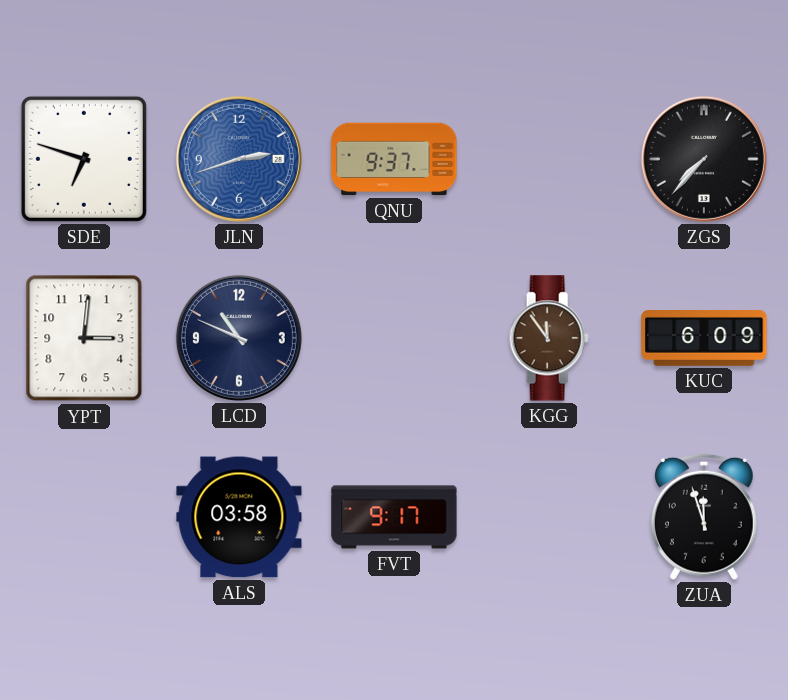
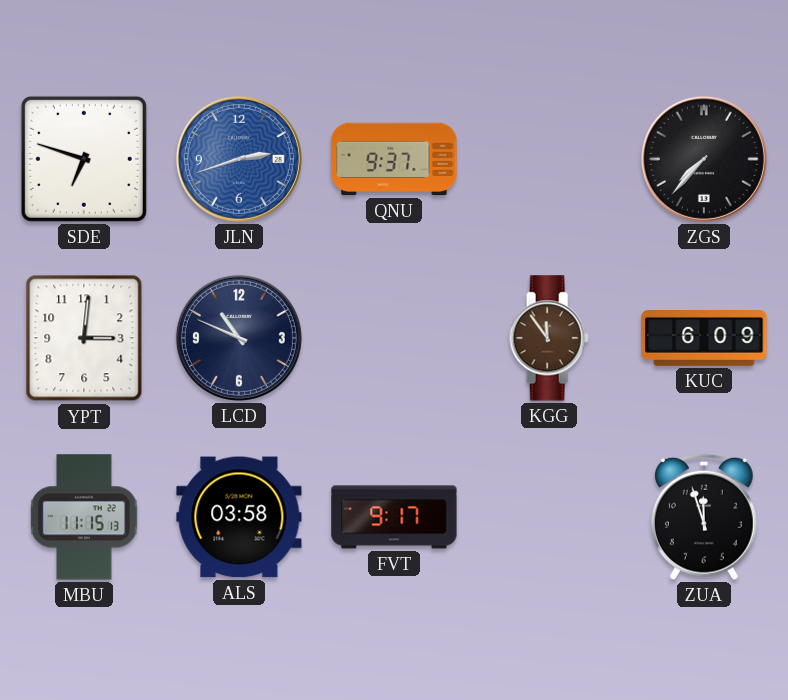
MBU: none -> 11:15 (84, 517)
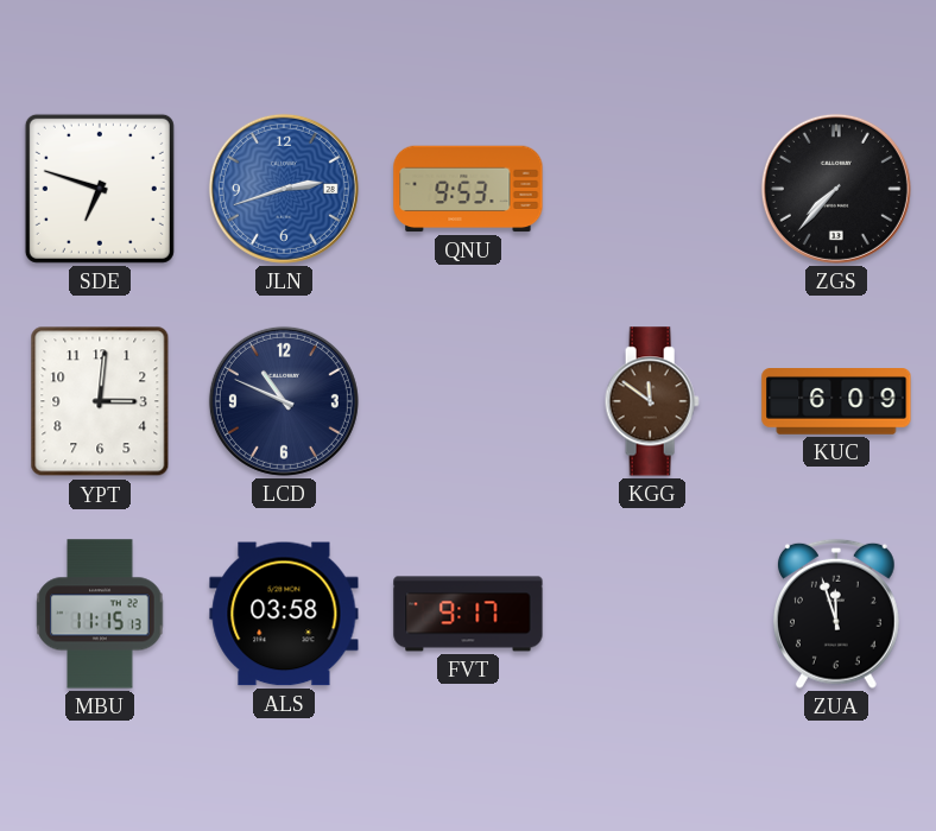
QNU: 9:37 -> 9:53 (468, 189)
KGG: 11:54 -> 11:51 (652, 401)
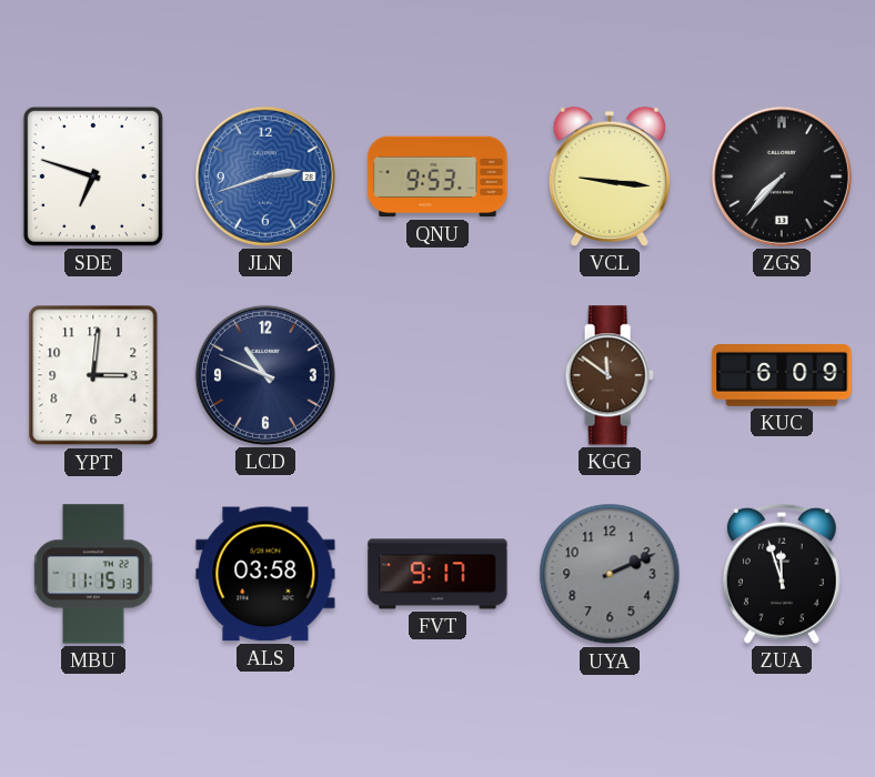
VCL: none -> 9:16 (610, 176)
UYA: none -> 2:11 (610, 574)
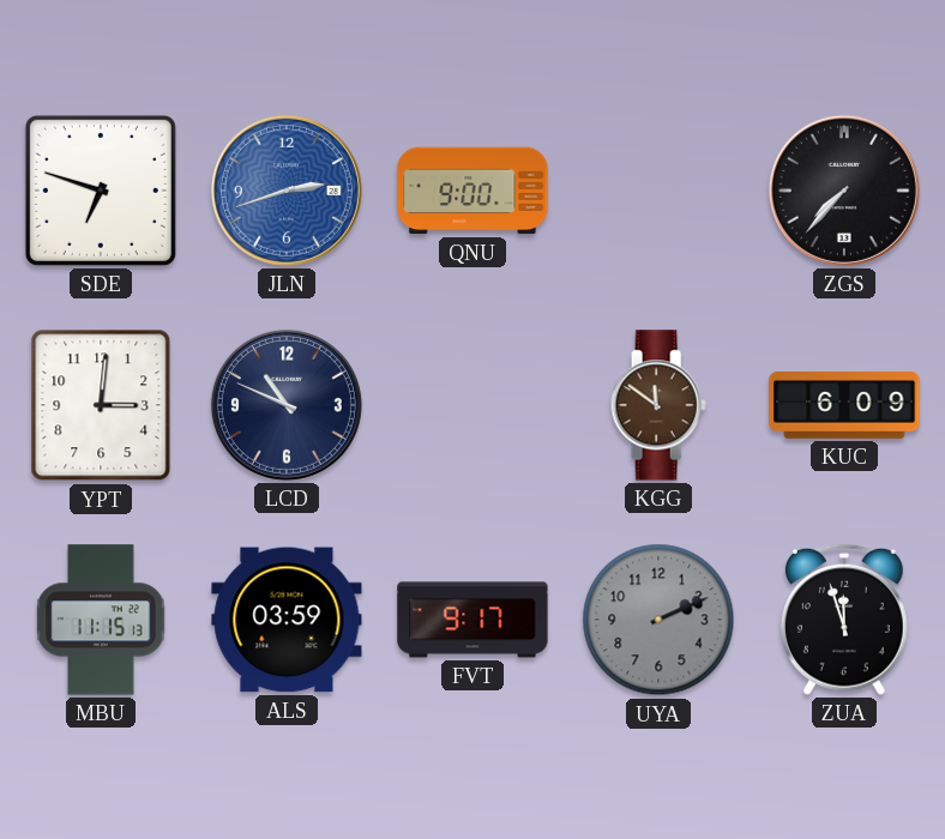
QNU: 9:53 -> 9:00 (472, 191)
VCL: 9:16 -> none (610, 176)
ALS: 03:58 -> 03:59 (287, 620)
